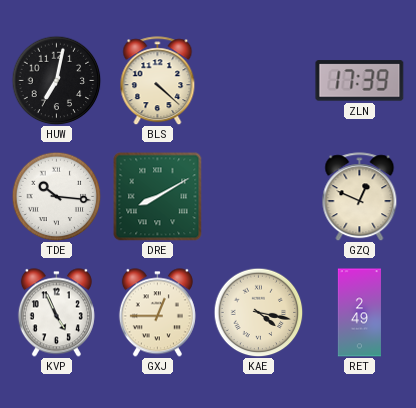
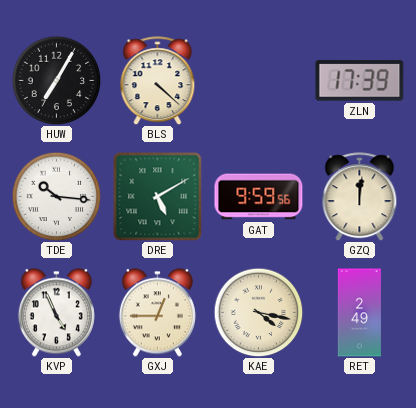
HUW: 7:02 -> 7:05 (56, 80)
DRE: 8:10 -> 5:10 (157, 197)
GAT: none -> 9:59 (259, 197)
GZQ: 12:49 -> 12:01 (360, 197)
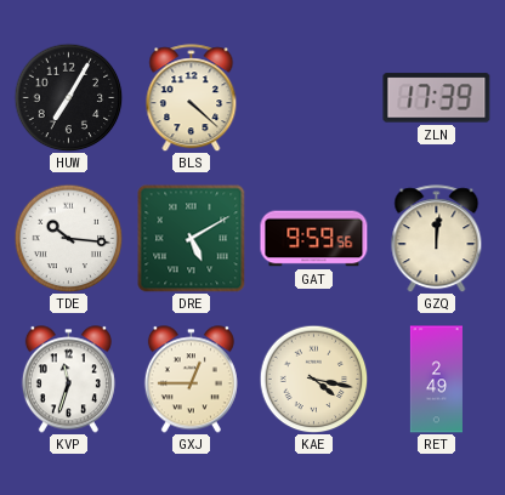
KVP: 4:56 -> 11:33 (68, 380)
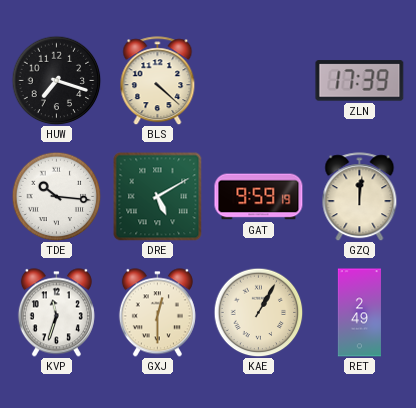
HUW: 7:05 -> 7:18 (56, 80)
GAT: 9:59:56 -> 9:59:19 (259, 197)
GXJ: 12:45 -> 12:30 (157, 313)
KAE: 4:17 -> 1:05 (258, 312)
